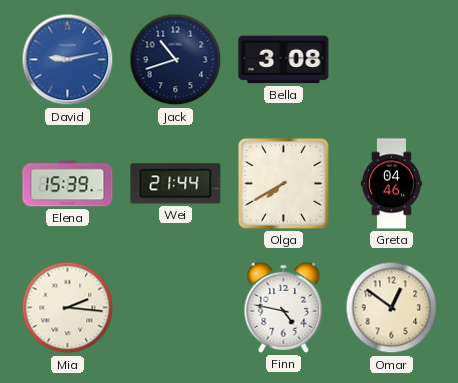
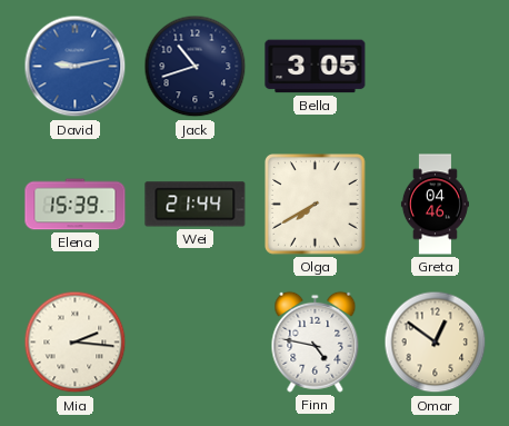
Bella: 3:08 -> 3:05 (316, 67)
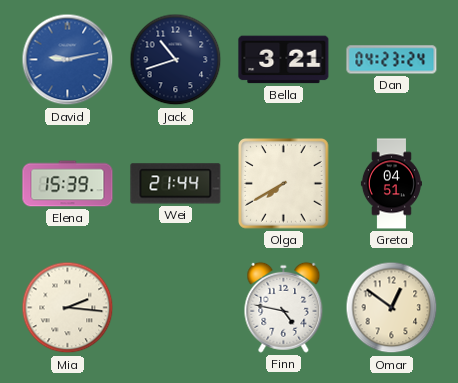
Bella: 3:05 -> 3:21 (284, 60)
Dan: none -> 04:23 (392, 60)
Greta: 04:46 -> 04:51 (391, 184)
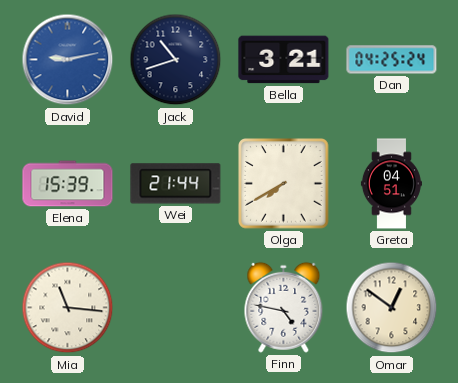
Dan: 04:23 -> 04:25 (392, 60)
Mia: 2:16 -> 11:16 (68, 308)
